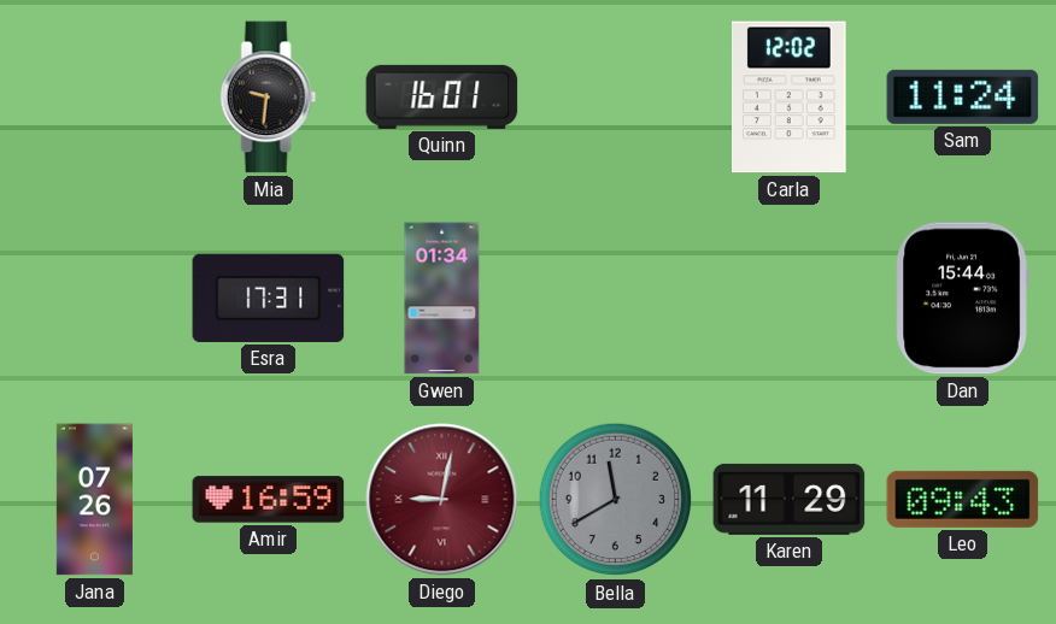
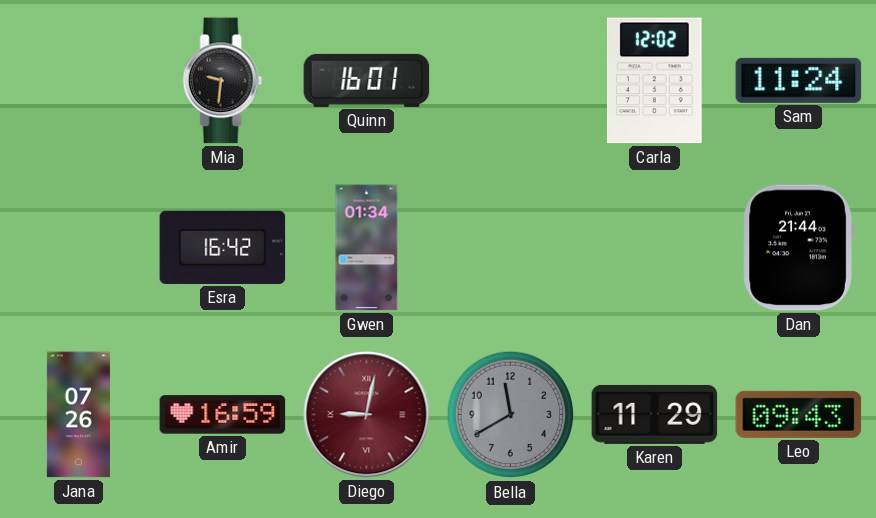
Esra: 17:31 -> 16:42 (223, 247)
Dan: 15:44 -> 21:44 (798, 248)
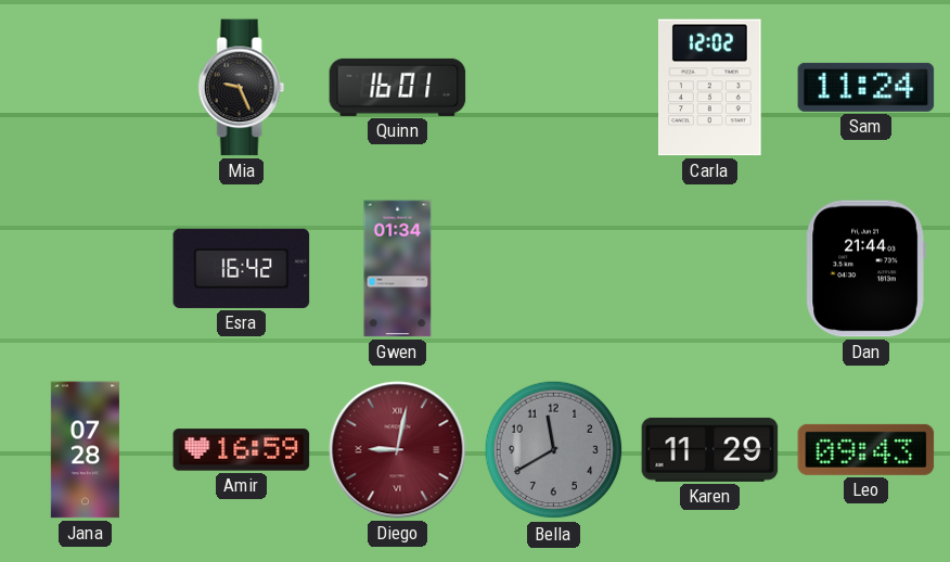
Mia: 9:31 -> 9:26 (242, 88)
Jana: 07:26 -> 07:28 (85, 450)
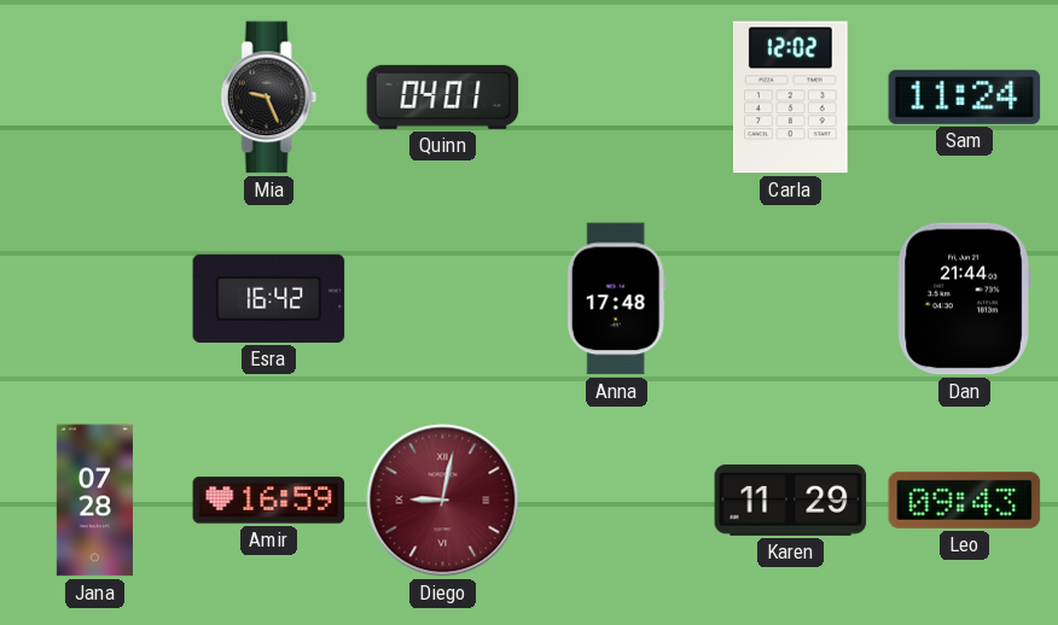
Quinn: 16:01 -> 04:01 (443, 97)
Gwen: 01:34 -> none (398, 269)
Anna: none -> 17:48 (616, 299)
Bella: 11:40 -> none (554, 450)
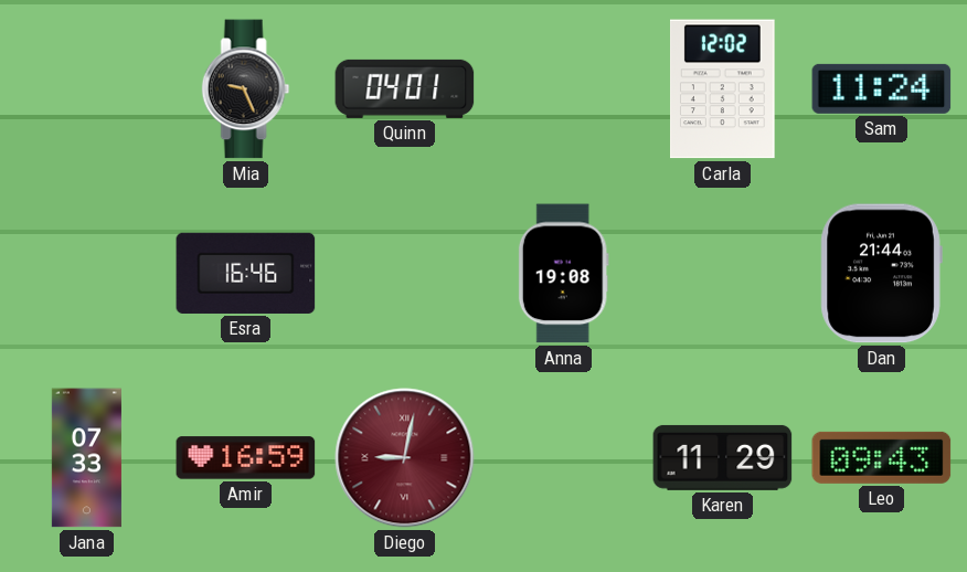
Esra: 16:42 -> 16:46 (246, 273)
Anna: 17:48 -> 19:08 (563, 274)
Jana: 07:28 -> 07:33 (86, 458)
